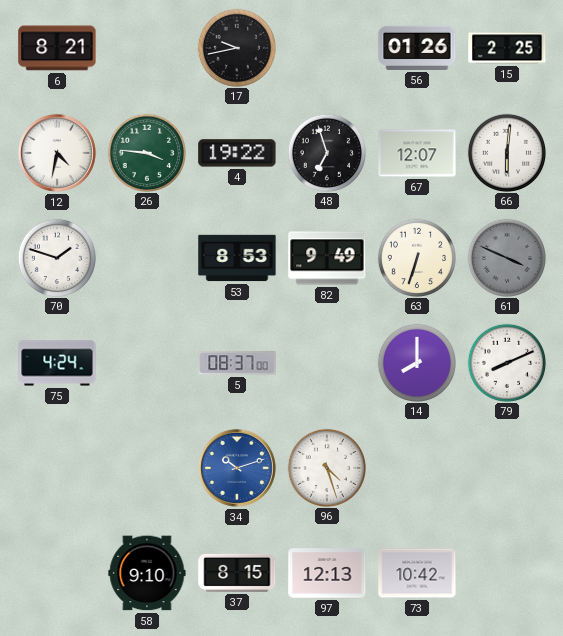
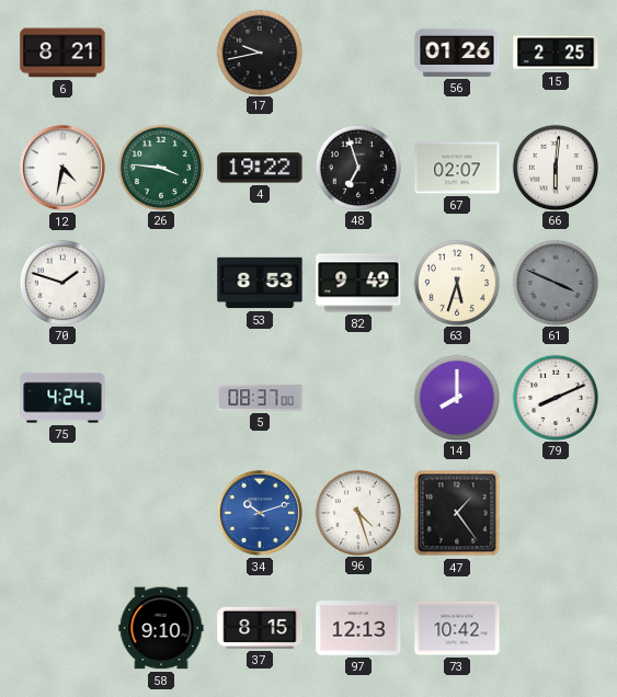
67: 12:07 -> 02:07 (457, 168)
63: 6:33 -> 5:33 (456, 282)
47: none -> 1:24 (457, 513)
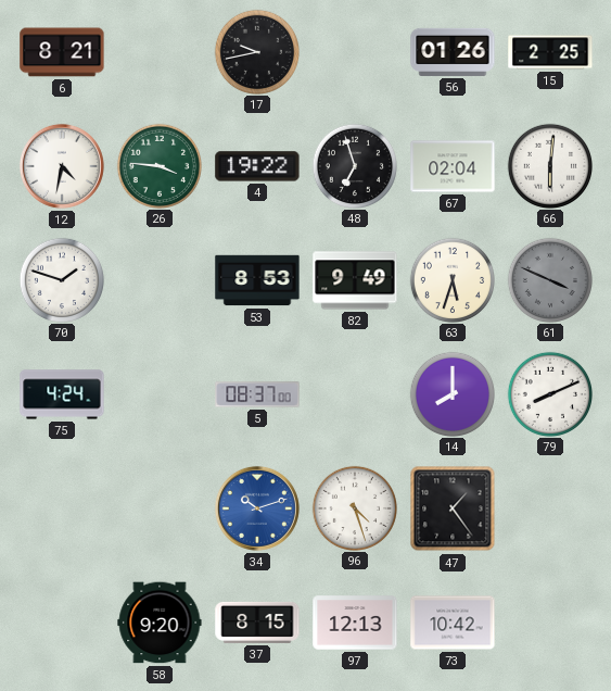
67: 02:07 -> 02:04 (453, 166)
58: 9:10 -> 9:20 (160, 623)
